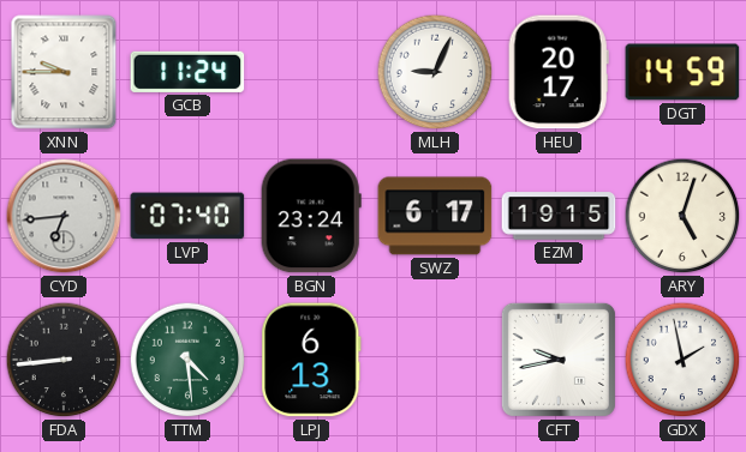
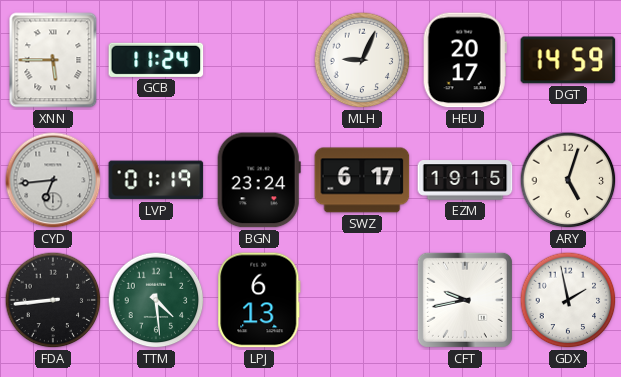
XNN: 9:45 -> 5:45 (53, 60)
LVP: 07:40 -> 01:19 (156, 180)
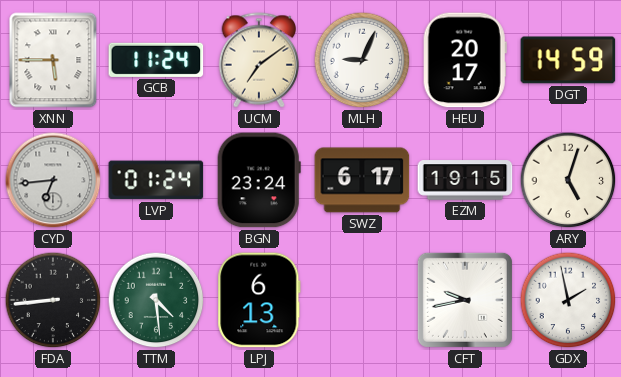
UCM: none -> 7:09 (258, 60)
LVP: 01:19 -> 01:24 (156, 180)
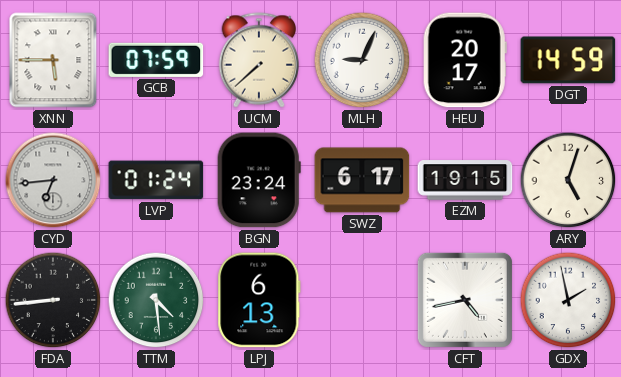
GCB: 11:24 -> 07:59 (156, 60)
UCM: 7:09 -> 7:38 (258, 60)
CFT: 9:43 -> 4:43 (465, 300)
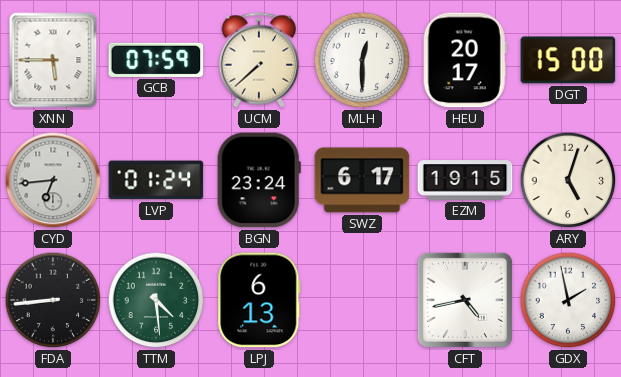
MLH: 9:04 -> 12:30 (362, 60)
DGT: 14:59 -> 15:00 (568, 60)
